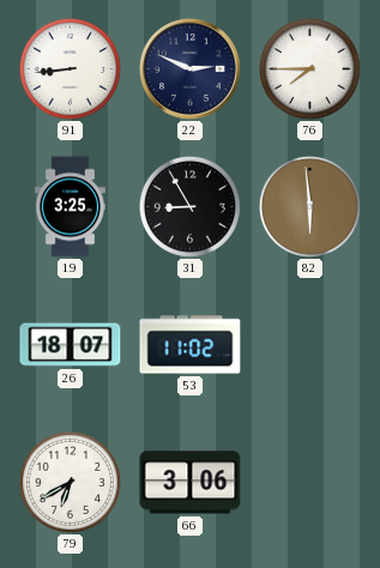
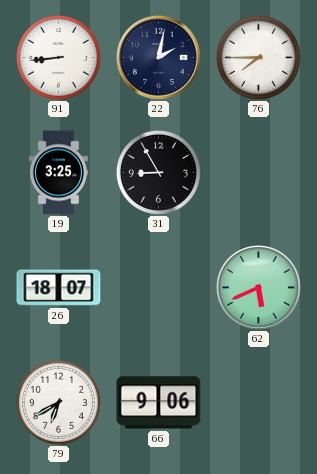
22: 2:49 -> 2:02 (158, 57)
82: 5:59 -> none (309, 206)
53: 11:02 -> none (191, 345)
62: none -> 5:41 (258, 287)
66: 3:06 -> 9:06 (159, 403)
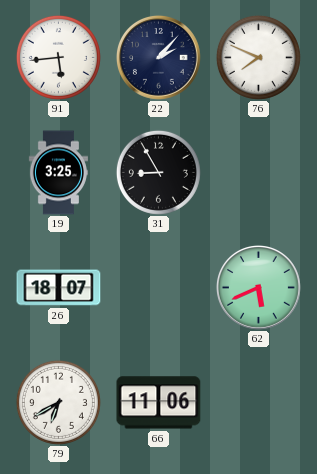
91: 8:44 -> 5:44 (58, 57)
22: 2:02 -> 2:07 (158, 57)
76: 7:45 -> 7:49 (258, 57)
66: 9:06 -> 11:06 (159, 403)
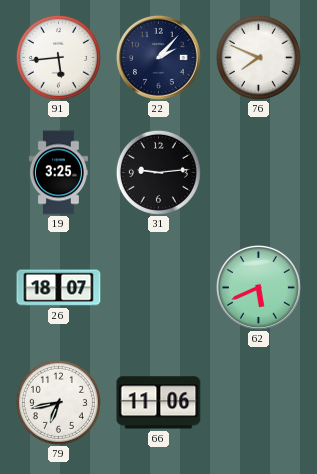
31: 8:55 -> 9:14 (158, 172)
79: 6:40 -> 6:43 (58, 402)
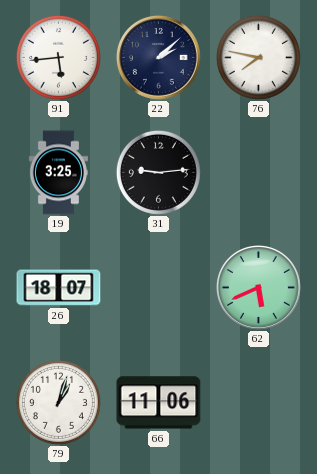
22: 2:07 -> 2:08 (158, 57)
76: 7:49 -> 7:47 (258, 57)
79: 6:43 -> 1:03 (58, 402)
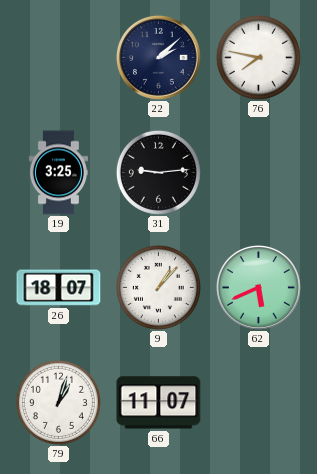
91: 5:44 -> none (58, 57)
9: none -> 1:07 (158, 287)
66: 11:06 -> 11:07 (159, 403)
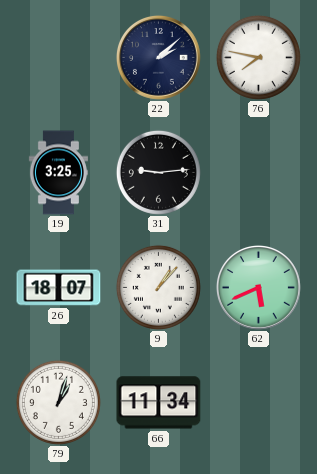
66: 11:07 -> 11:34 (159, 403)
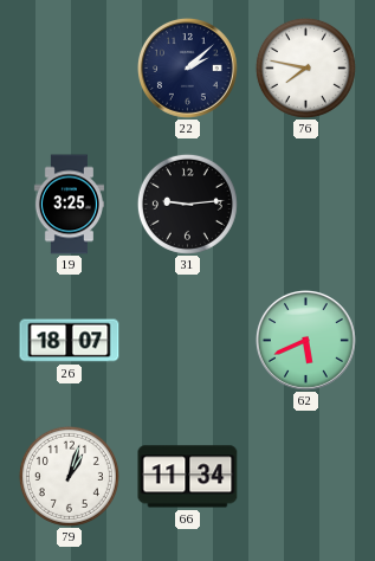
9: 1:07 -> none (158, 287)
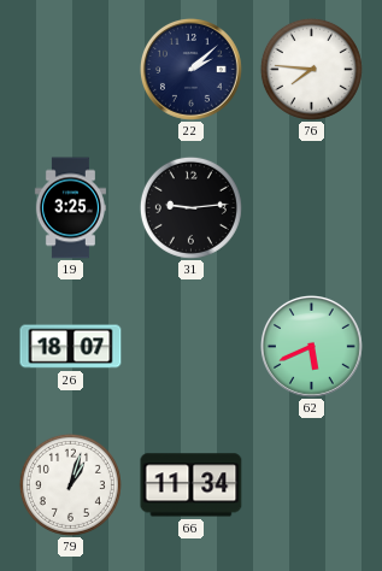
76: 7:47 -> 7:46 (311, 69)
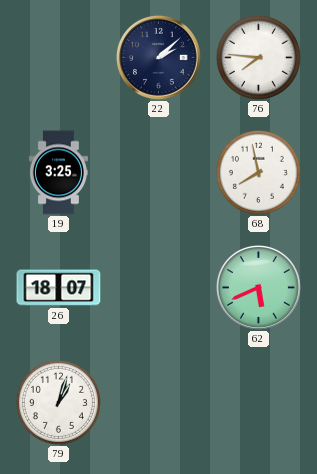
31: 9:14 -> none (190, 207)
68: none -> 7:58 (258, 172)
66: 11:34 -> none (192, 485)
